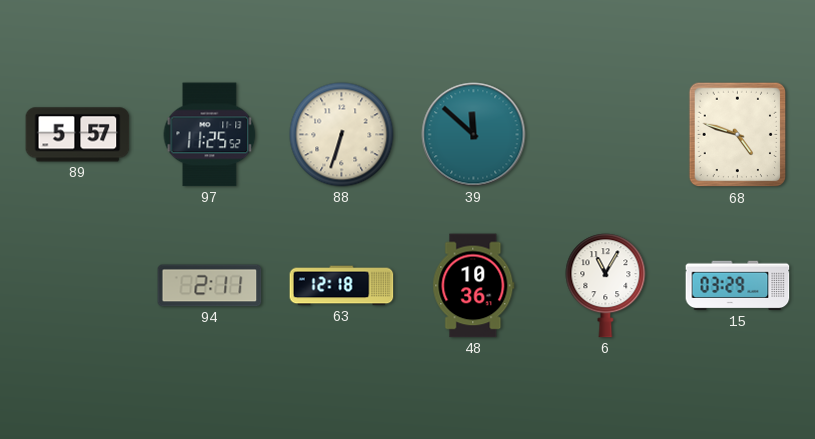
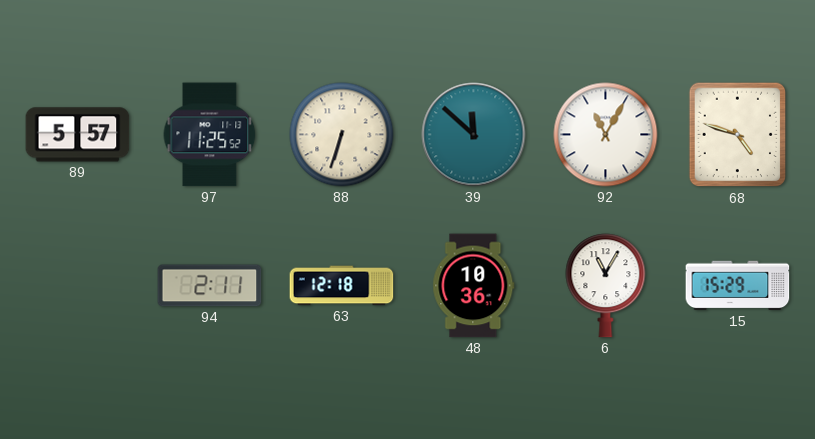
92: none -> 11:05 (606, 135)
15: 03:29 -> 15:29 (738, 286)
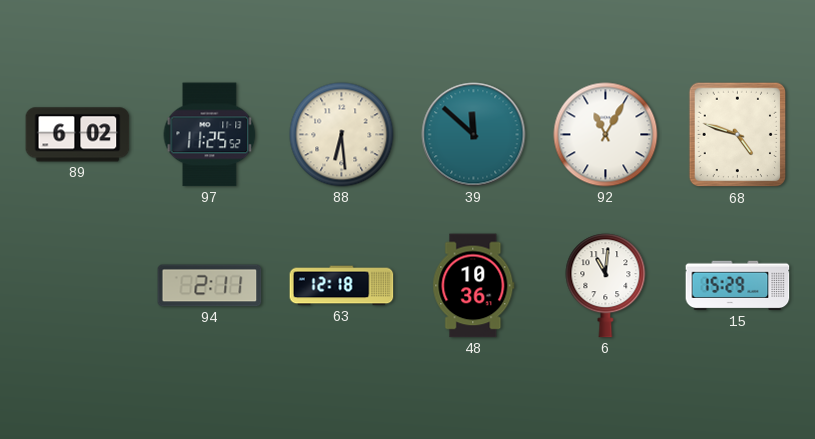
89: 5:57 -> 6:02 (78, 135)
88: 6:33 -> 6:29 (342, 135)
6: 11:05 -> 11:01 (606, 286)
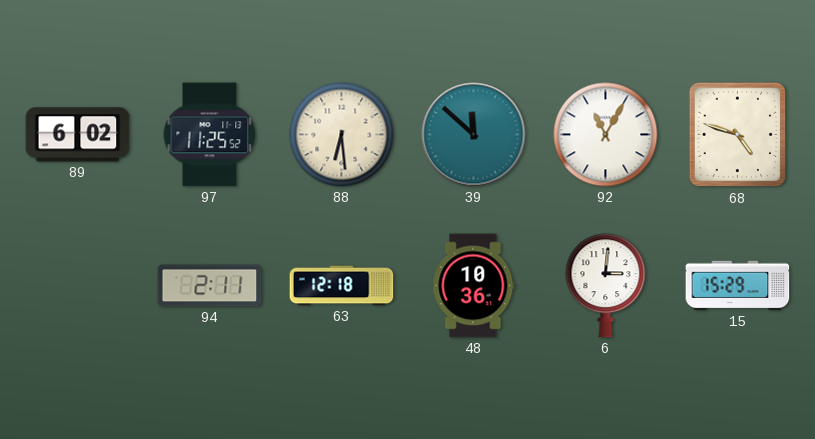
6: 11:01 -> 3:01 (606, 286)
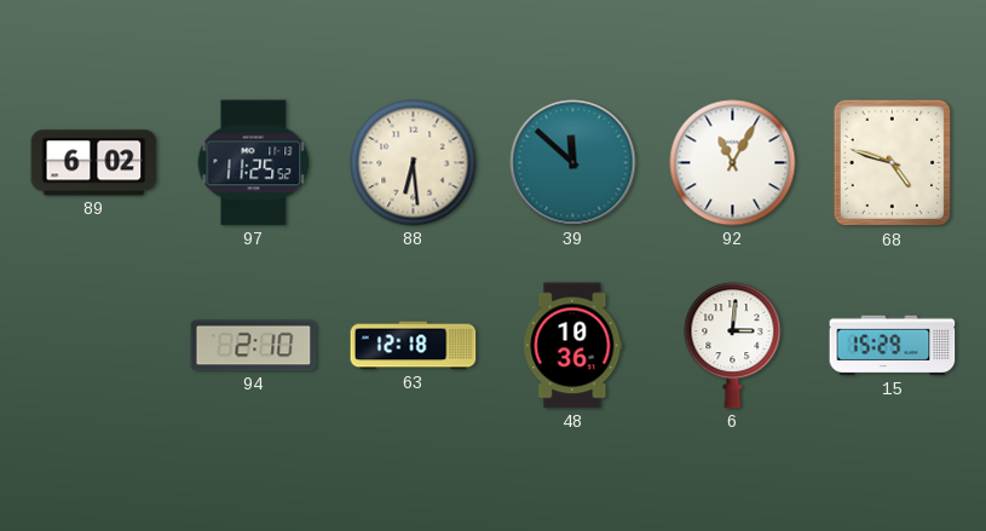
94: 2:11 -> 2:10 (254, 346)
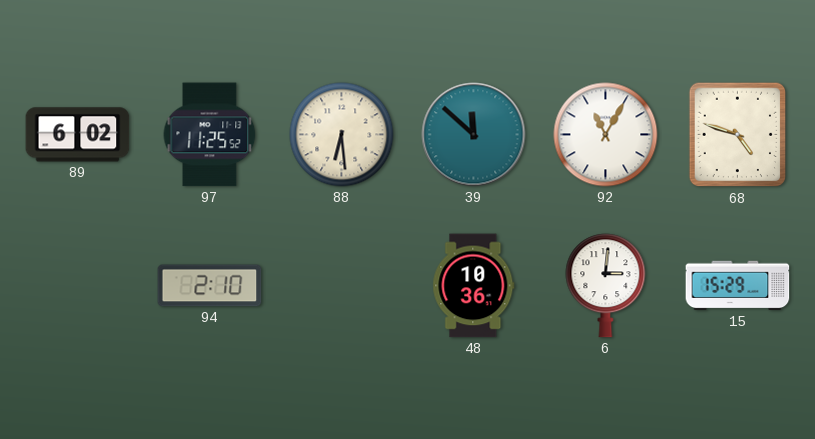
63: 12:18 -> none (414, 346)
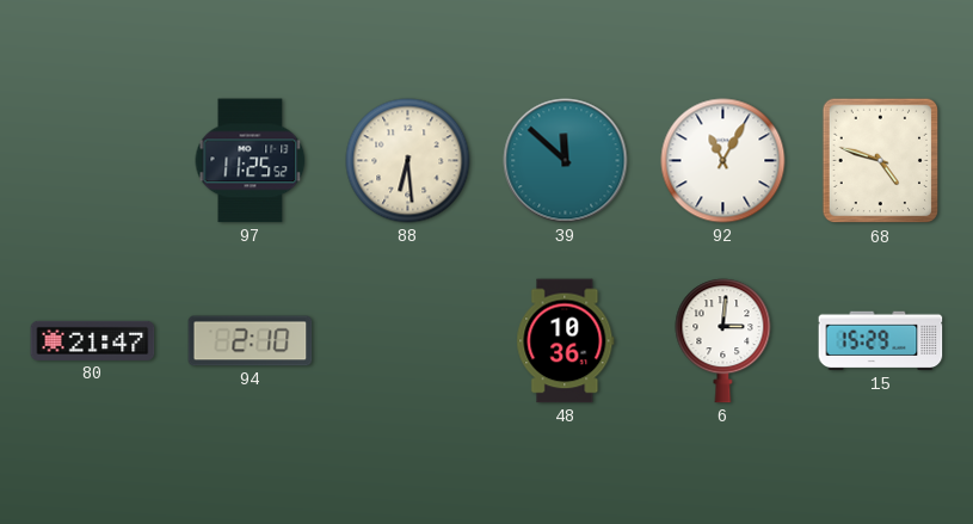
89: 6:02 -> none (78, 135)
80: none -> 21:47 (93, 340)
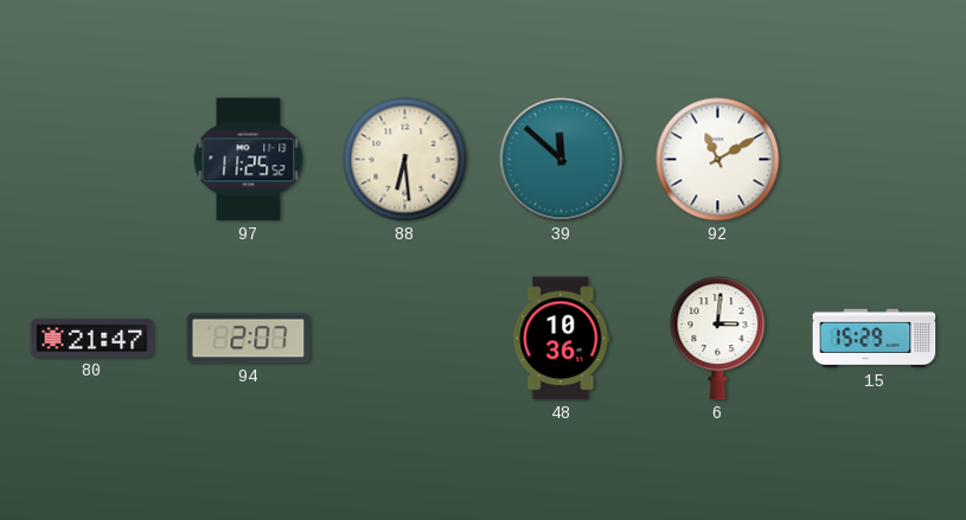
92: 11:05 -> 11:10 (718, 160)
68: 4:48 -> none (881, 161)
94: 2:10 -> 2:07 (249, 339)
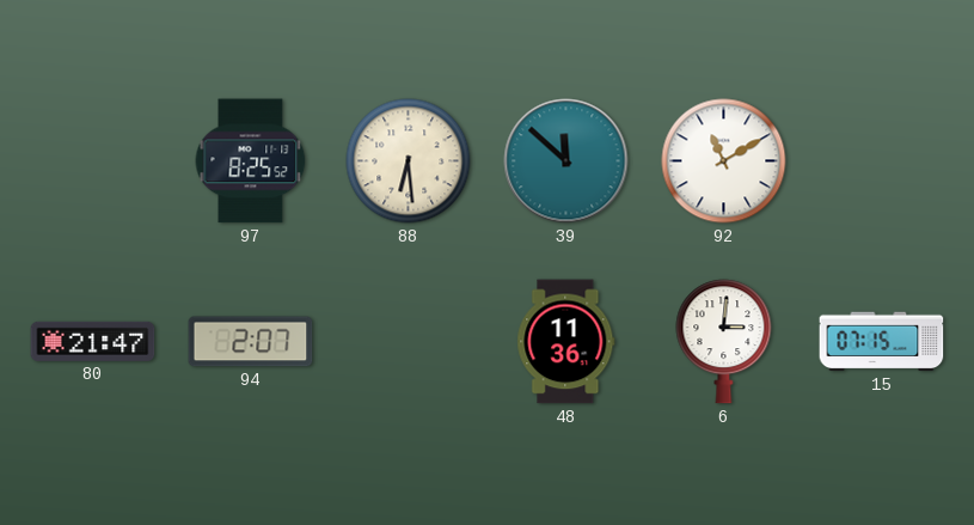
97: 11:25 -> 8:25 (251, 161)
48: 10:36 -> 11:36 (566, 342)
15: 15:29 -> 07:15 (882, 342)
